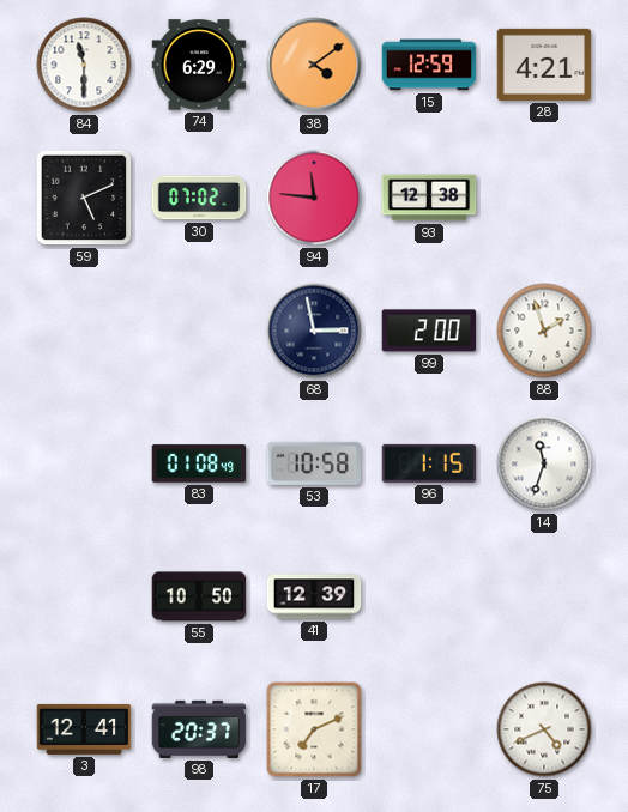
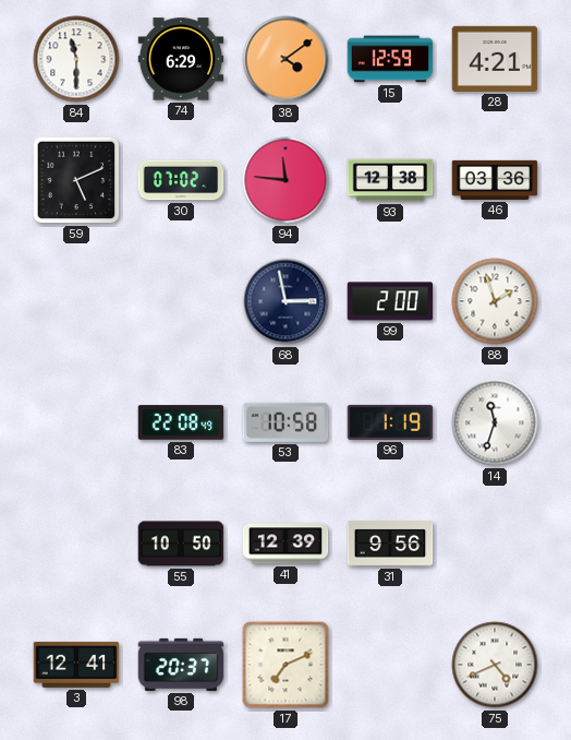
46: none -> 03:36 (495, 180)
83: 01:08 -> 22:08 (181, 422)
96: 1:15 -> 1:19 (390, 422)
31: none -> 9:56 (390, 544)
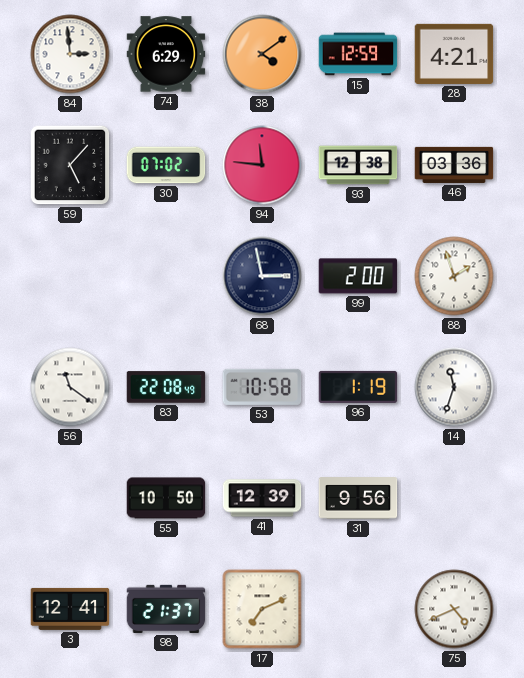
84: 11:30 -> 2:59 (70, 54)
59: 5:11 -> 5:07 (70, 165)
56: none -> 11:21 (70, 387)
98: 20:37 -> 21:37 (166, 609)
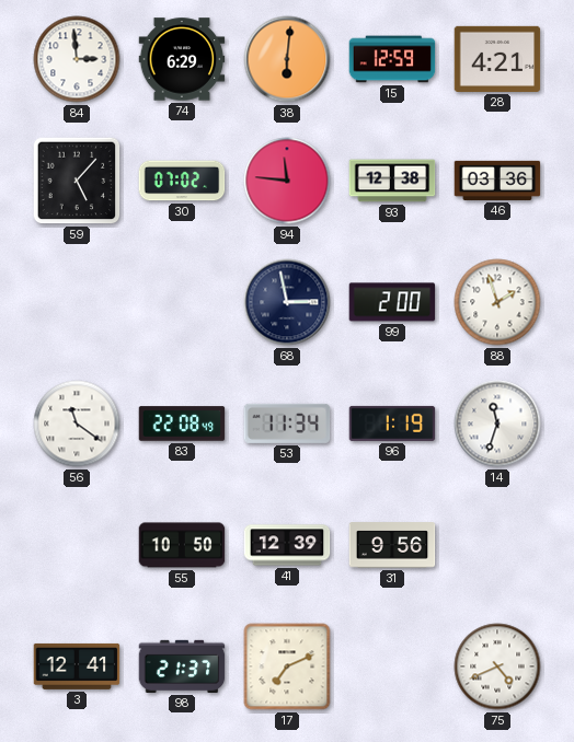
38: 4:09 -> 6:01 (287, 59)
53: 10:58 -> 11:34 (287, 424)
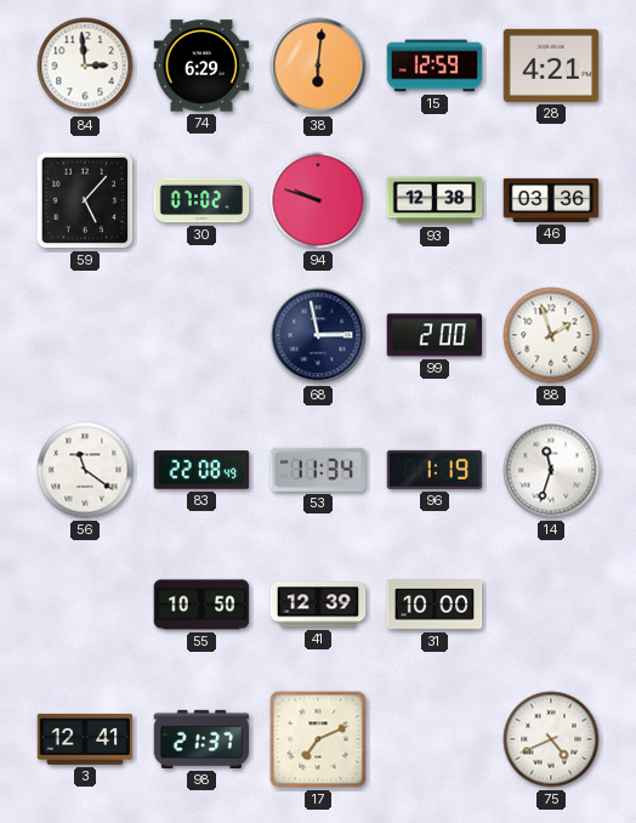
94: 11:46 -> 9:48 (318, 200)
31: 9:56 -> 10:00 (435, 605)
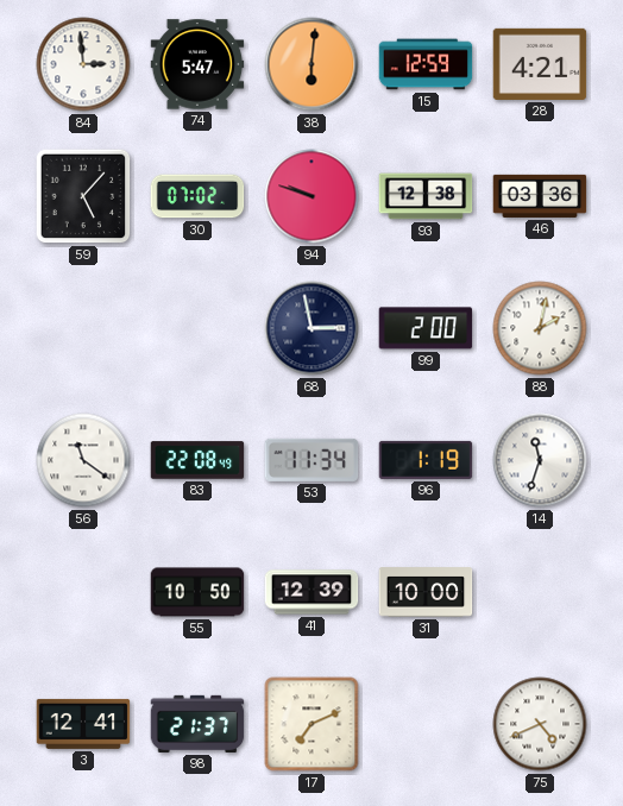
74: 6:29 -> 5:47 (197, 64)
88: 1:57 -> 2:02 (540, 328)
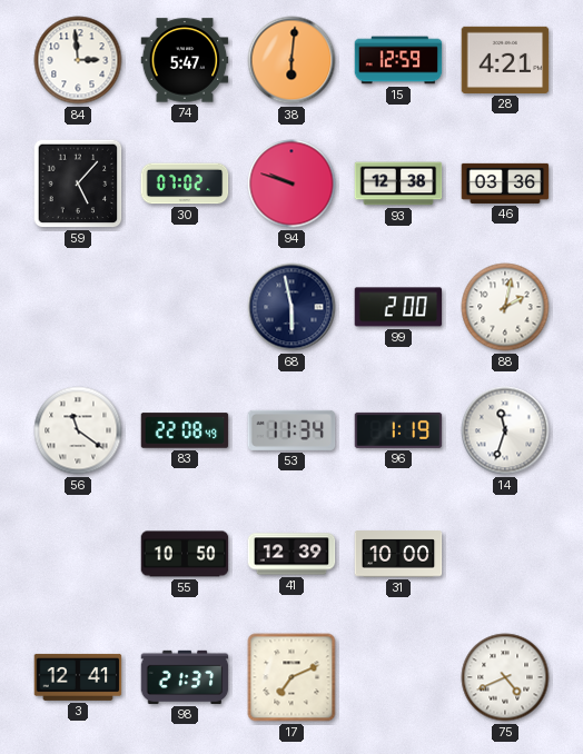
68: 2:58 -> 5:58 (291, 307)
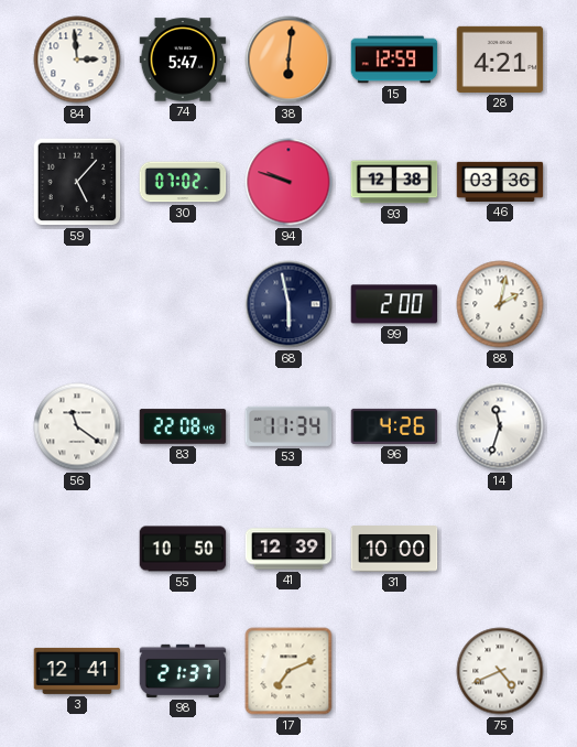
96: 1:19 -> 4:26 (394, 426)
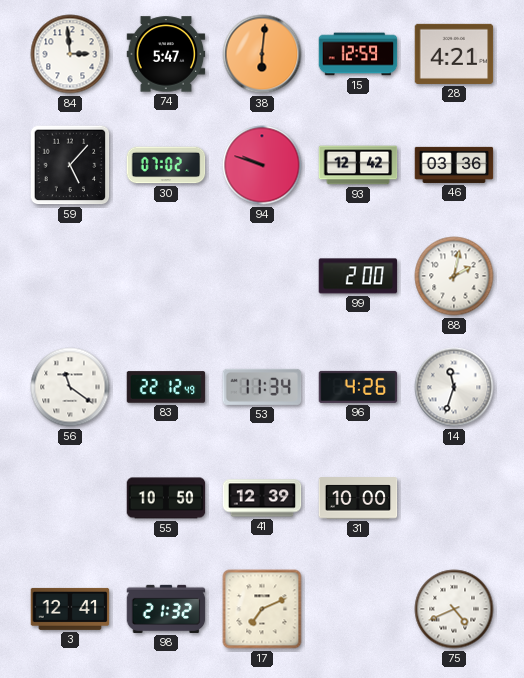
93: 12:38 -> 12:42 (358, 165)
68: 5:58 -> none (288, 304)
83: 22:08 -> 22:12 (166, 387)
98: 21:37 -> 21:32 (166, 609)
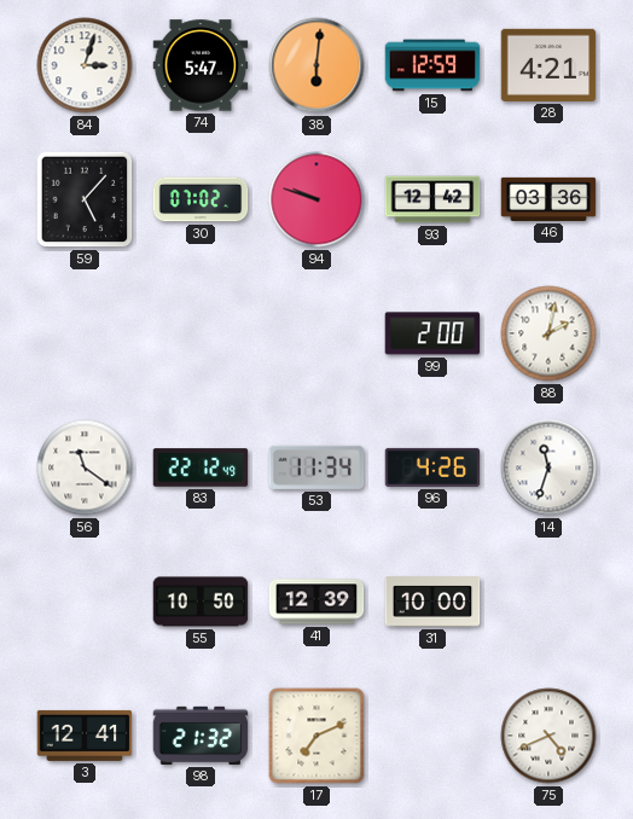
84: 2:59 -> 3:03 (85, 65)
